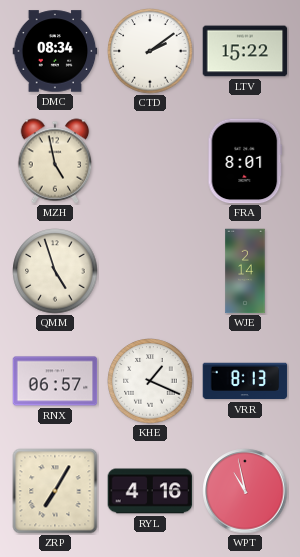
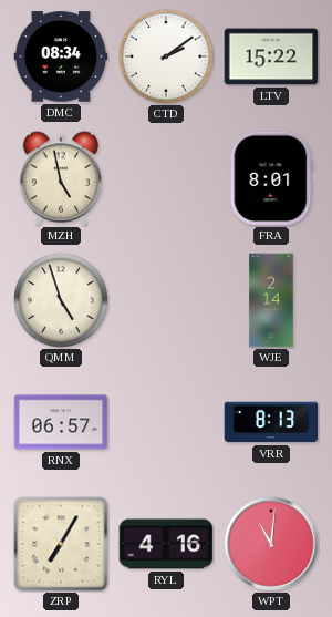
KHE: 1:19 -> none (150, 381)
WPT: 10:58 -> 11:01 (271, 544)
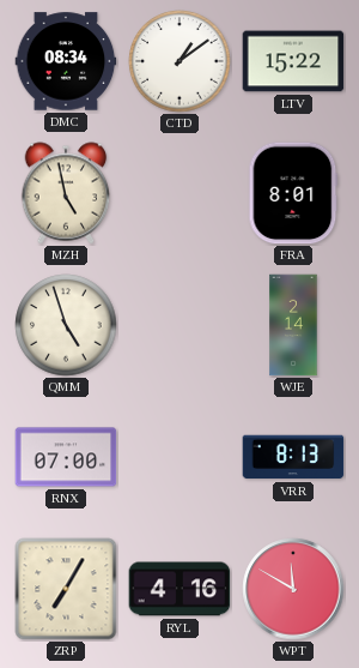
CTD: 2:09 -> 1:09 (180, 61)
RNX: 06:57 -> 07:00 (66, 457)
WPT: 11:01 -> 11:50 (293, 589)
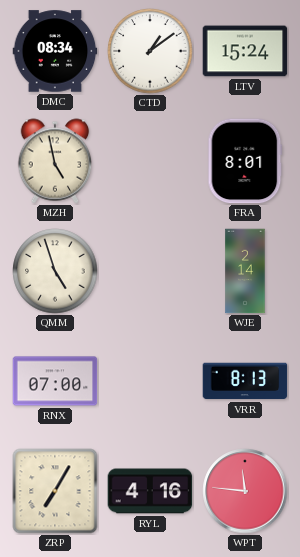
LTV: 15:22 -> 15:24 (245, 51)
WPT: 11:50 -> 11:46 (245, 491)
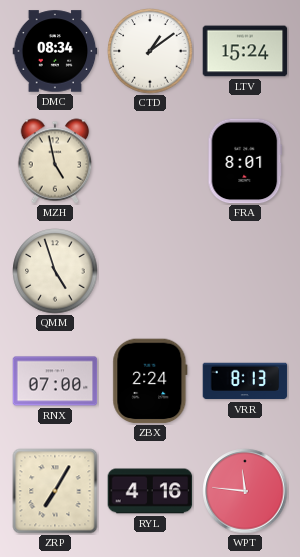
WJE: 2:14 -> none (245, 271)
ZBX: none -> 2:24 (150, 381)
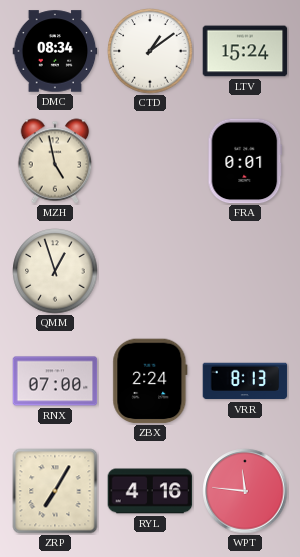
FRA: 8:01 -> 0:01 (245, 161)
QMM: 4:57 -> 12:57 (55, 271)
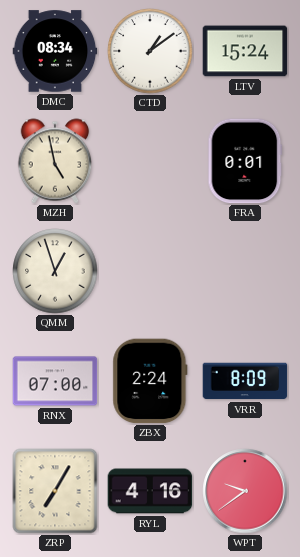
VRR: 8:13 -> 8:09 (245, 381)
WPT: 11:46 -> 9:39 (245, 491)
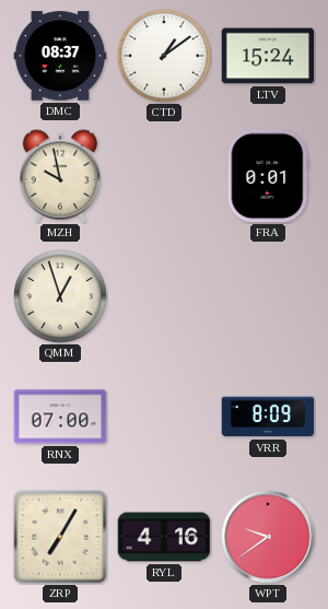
DMC: 08:34 -> 08:37 (60, 56)
MZH: 4:58 -> 9:58 (60, 176)
ZBX: 2:24 -> none (150, 381)
